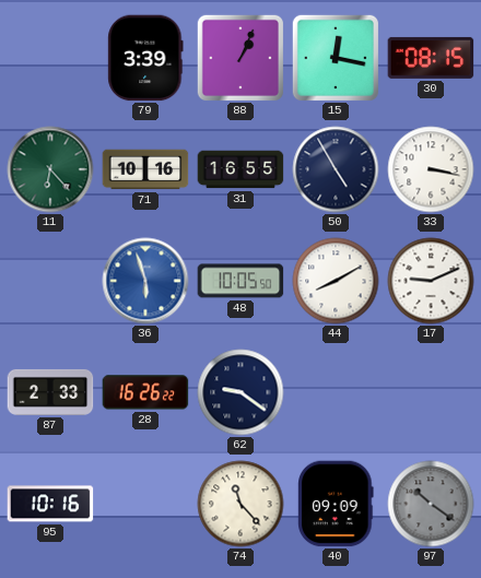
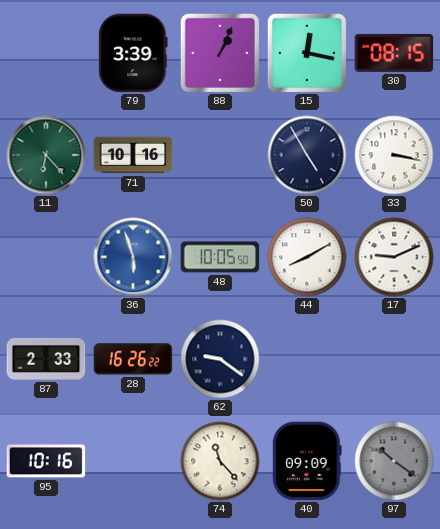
31: 16:55 -> none (241, 169)
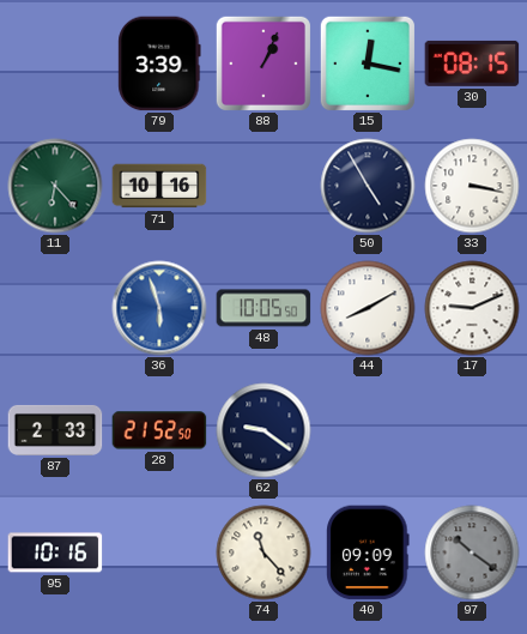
28: 16:26 -> 21:52 (159, 430)
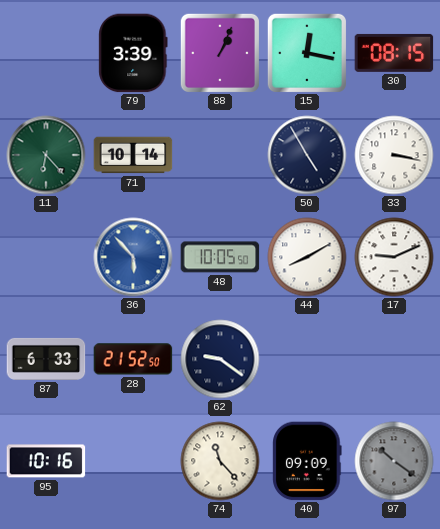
71: 10:16 -> 10:14 (133, 155)
36: 5:57 -> 5:53 (133, 257)
87: 2:33 -> 6:33 (46, 359)
